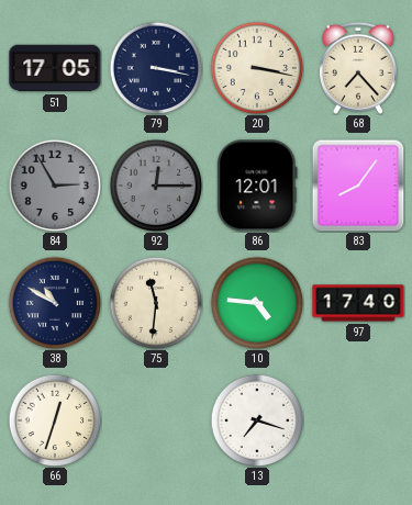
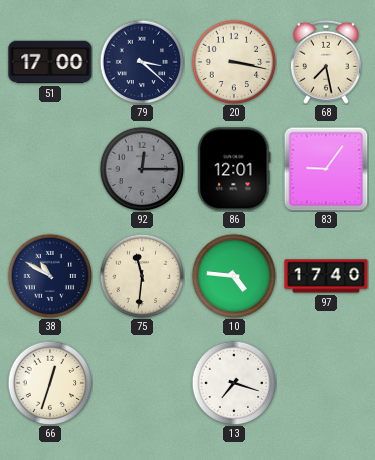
51: 17:05 -> 17:00 (50, 62)
79: 3:17 -> 3:22 (142, 62)
68: 7:23 -> 7:28 (326, 62)
84: 2:55 -> none (55, 186)
83: 8:06 -> 9:06 (326, 169)
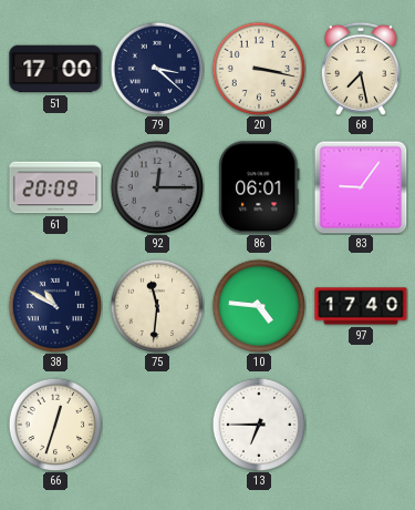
61: none -> 20:09 (55, 187)
86: 12:01 -> 06:01 (259, 187)
13: 7:18 -> 6:45 (259, 425)
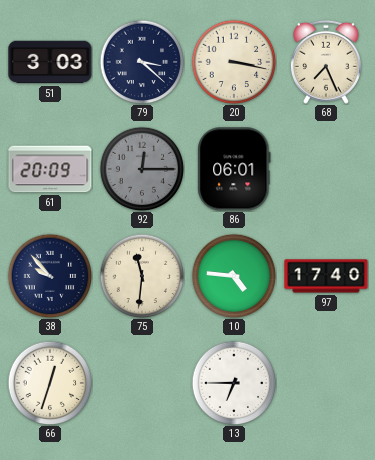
51: 17:00 -> 3:03 (50, 62)
68: 7:28 -> 7:26 (326, 62)
83: 9:06 -> none (361, 187)
38: 10:50 -> 9:53 (50, 276)
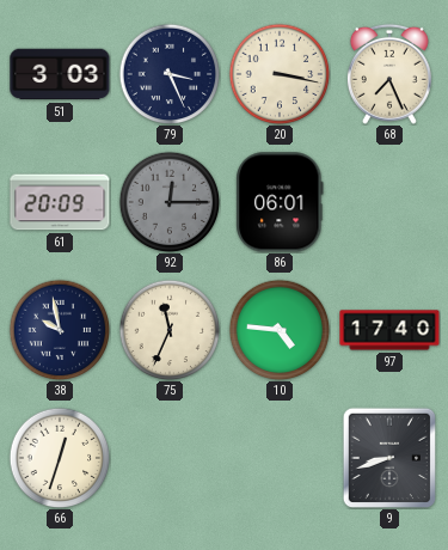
79: 3:22 -> 3:26 (170, 74)
38: 9:53 -> 9:58 (60, 330)
75: 11:31 -> 11:34 (170, 330)
13: 6:45 -> none (234, 383)
9: none -> 8:42 (388, 458)
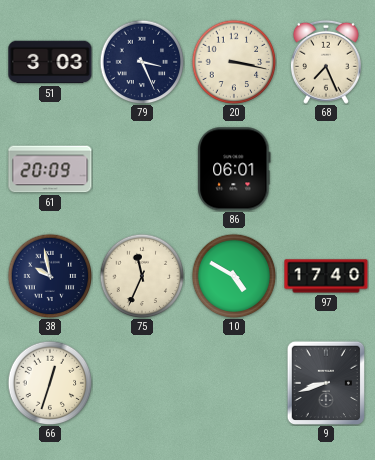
92: 12:15 -> none (170, 202)
10: 4:46 -> 4:50 (234, 276)
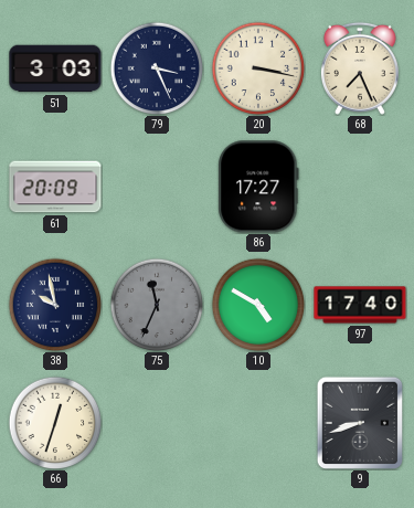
86: 06:01 -> 17:27 (258, 187)
75 dial: cream -> grey (157, 305)
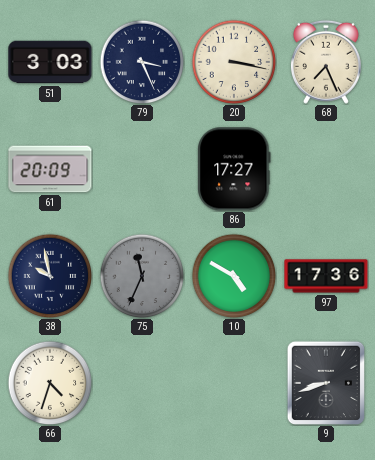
97: 17:40 -> 17:36 (326, 276)
66: 12:33 -> 4:33 (50, 383)
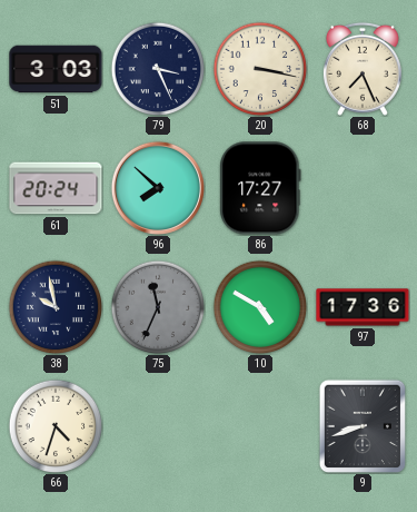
61: 20:09 -> 20:24 (56, 188)
96: none -> 7:52 (158, 188)
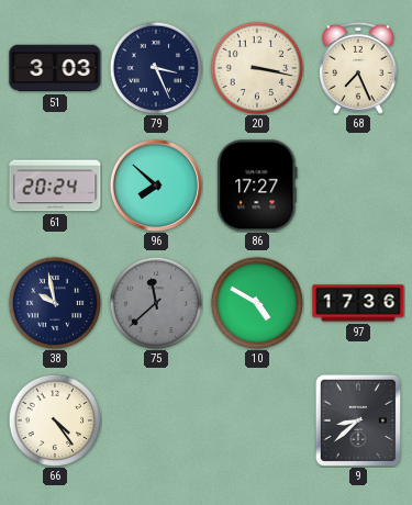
75: 11:34 -> 11:38 (156, 303)
66: 4:33 -> 4:24 (55, 420)
9: 8:42 -> 8:38 (357, 420)
